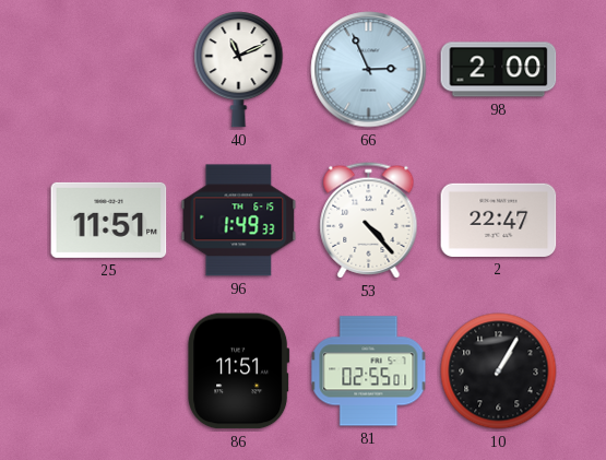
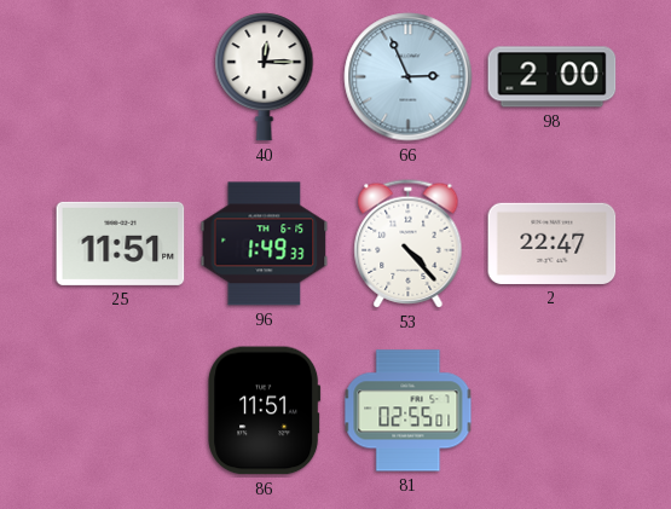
40: 11:11 -> 12:15 (265, 77)
10: 1:05 -> none (499, 371)
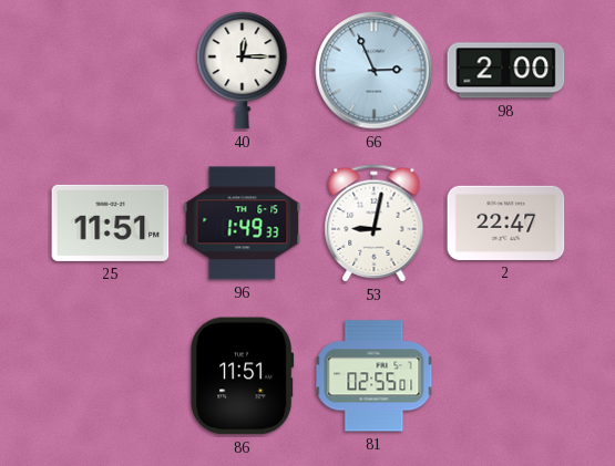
53: 4:23 -> 9:02 (375, 224)
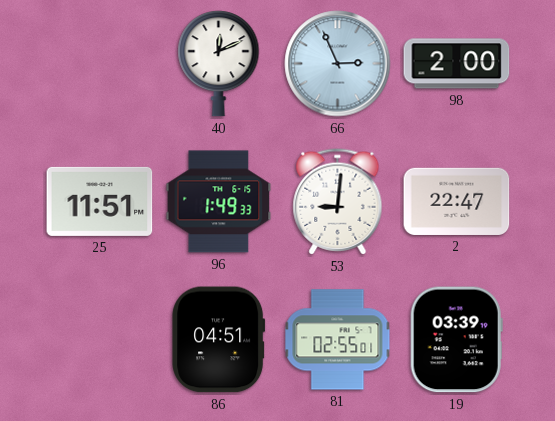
40: 12:15 -> 12:11 (219, 64)
53: 9:02 -> 9:01 (338, 202)
86: 11:51 -> 04:51 (219, 340)
19: none -> 03:39 (456, 340)
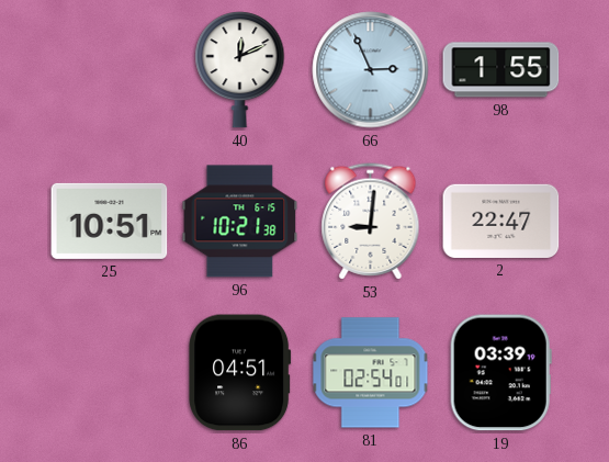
98: 2:00 -> 1:55 (501, 70)
25: 11:51 -> 10:51 (110, 221)
96: 1:49 -> 10:21 (240, 222)
81: 02:55 -> 02:54 (371, 373)
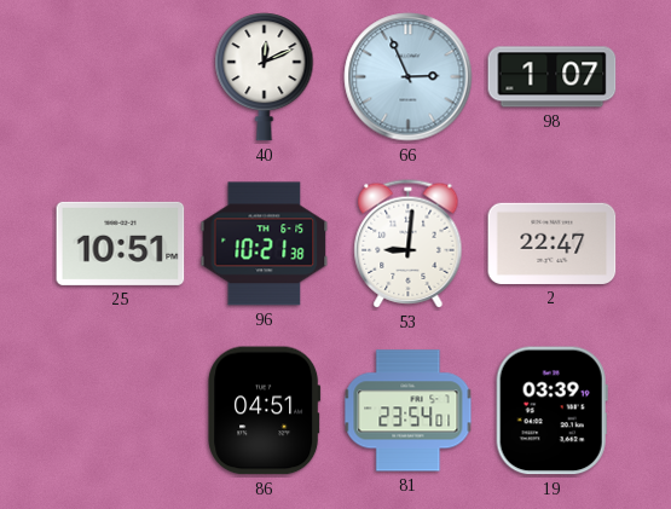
98: 1:55 -> 1:07 (553, 77)
81: 02:54 -> 23:54 (409, 411)
